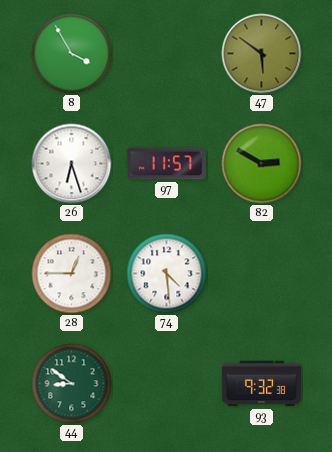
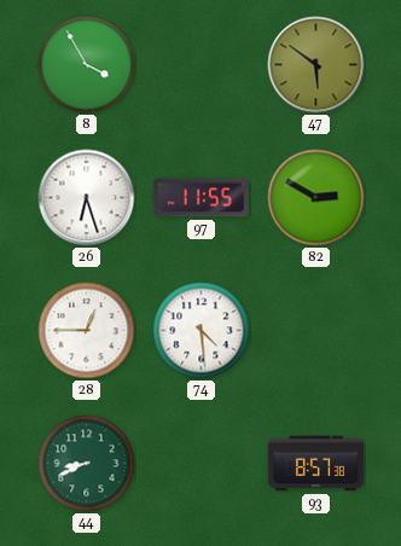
97: 11:57 -> 11:55 (200, 198)
44: 8:51 -> 8:41 (87, 464)
93: 9:32 -> 8:57 (315, 464)
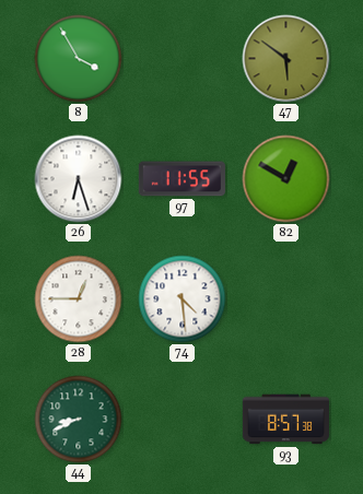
82: 2:50 -> 12:50 (286, 179)
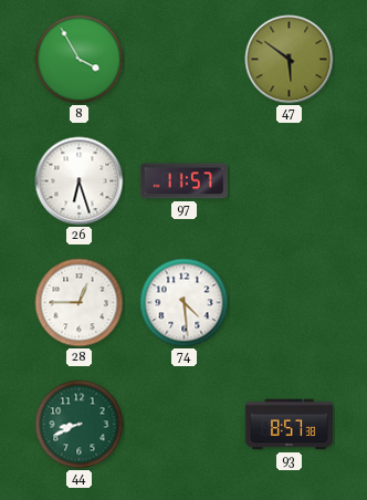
97: 11:55 -> 11:57 (183, 181)
82: 12:50 -> none (286, 179)
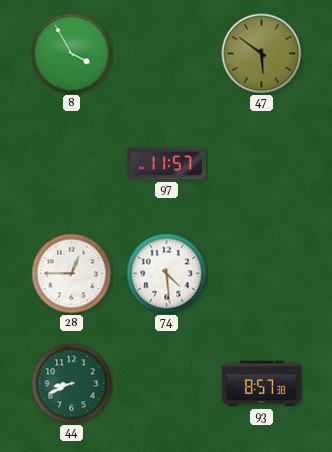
26: 6:27 -> none (80, 181)
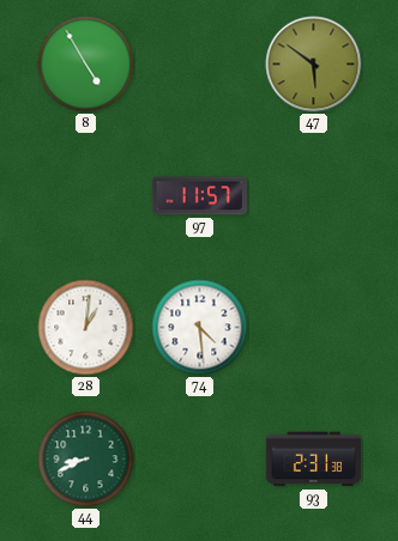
8: 3:55 -> 4:55 (86, 65)
28: 12:45 -> 1:01 (86, 328)
93: 8:57 -> 2:31 (313, 460)
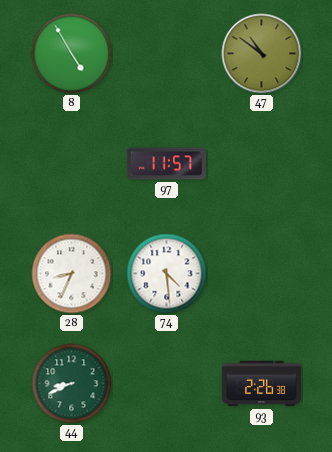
47: 5:51 -> 10:51 (262, 54)
28: 1:01 -> 8:34 (72, 274)
93: 2:31 -> 2:26 (261, 384)
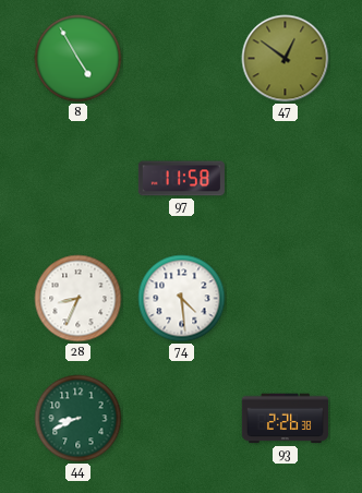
47: 10:51 -> 12:51 (286, 59)
97: 11:57 -> 11:58 (181, 179)
